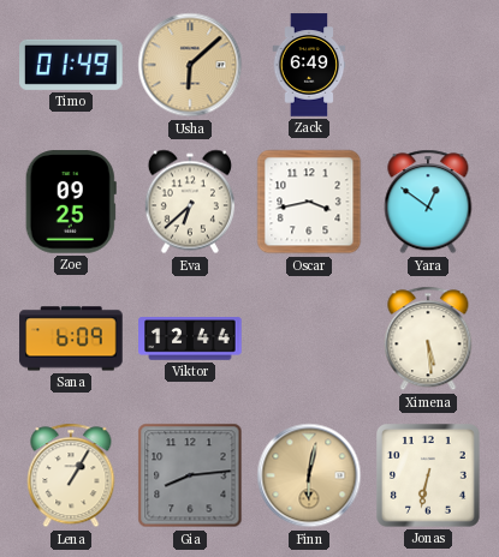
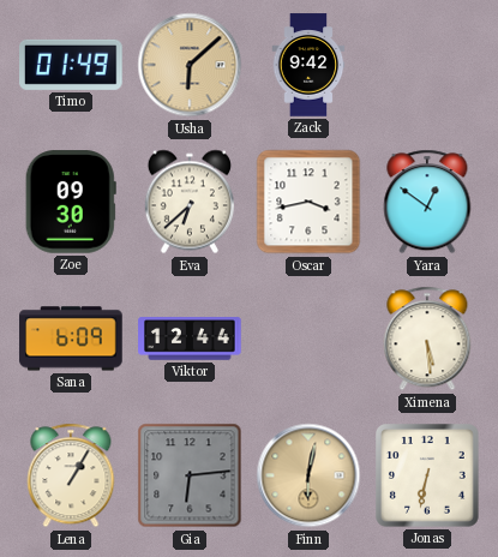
Zack: 6:49 -> 9:42 (308, 65)
Zoe: 09:25 -> 09:30 (71, 202)
Gia: 8:14 -> 6:14 (190, 475)
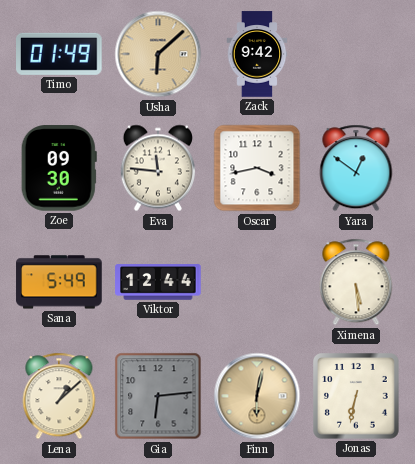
Eva: 6:38 -> 11:46 (158, 168)
Sana: 6:09 -> 5:49 (59, 282)
Lena: 1:05 -> 1:08 (59, 396)
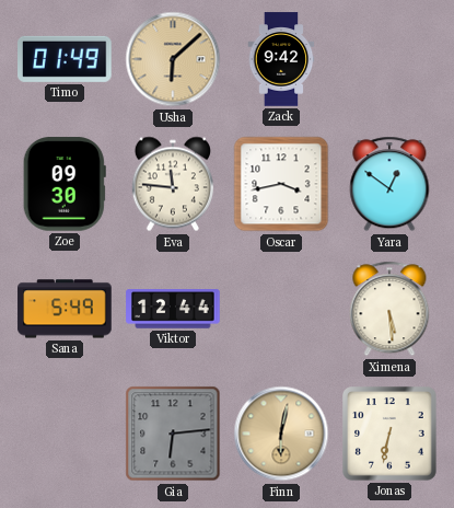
Lena: 1:08 -> none (59, 396)
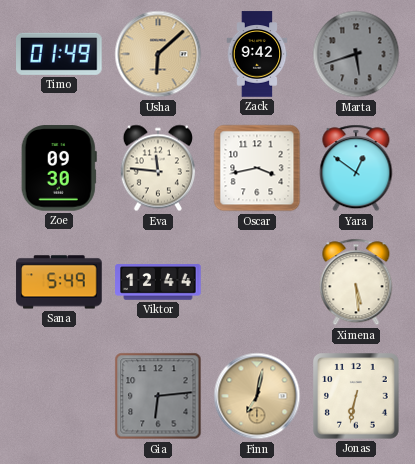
Marta: none -> 5:42 (356, 54)
Finn: 6:02 -> 7:02 (257, 396)
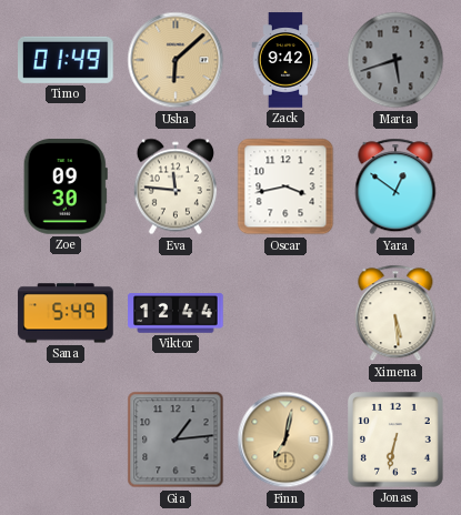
Gia: 6:14 -> 1:14 (176, 440)
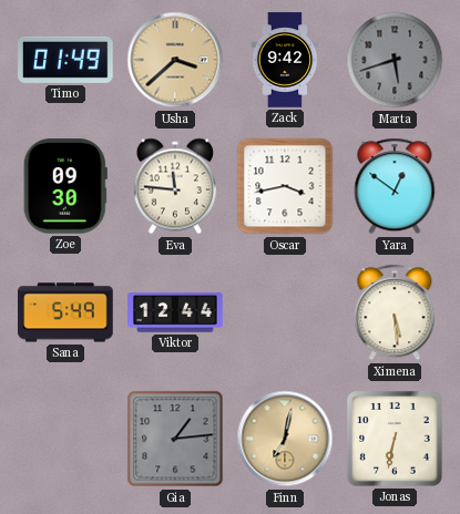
Usha: 6:08 -> 3:38 (175, 60)
